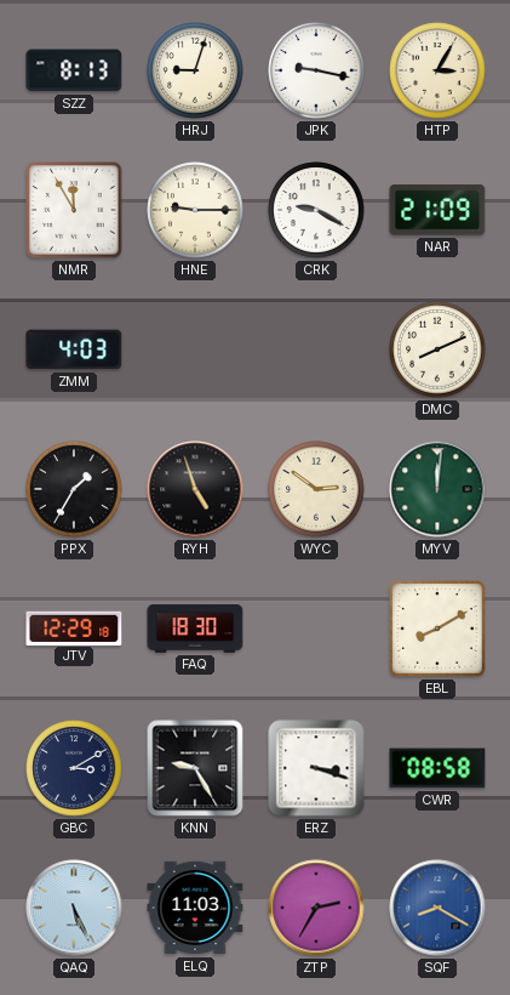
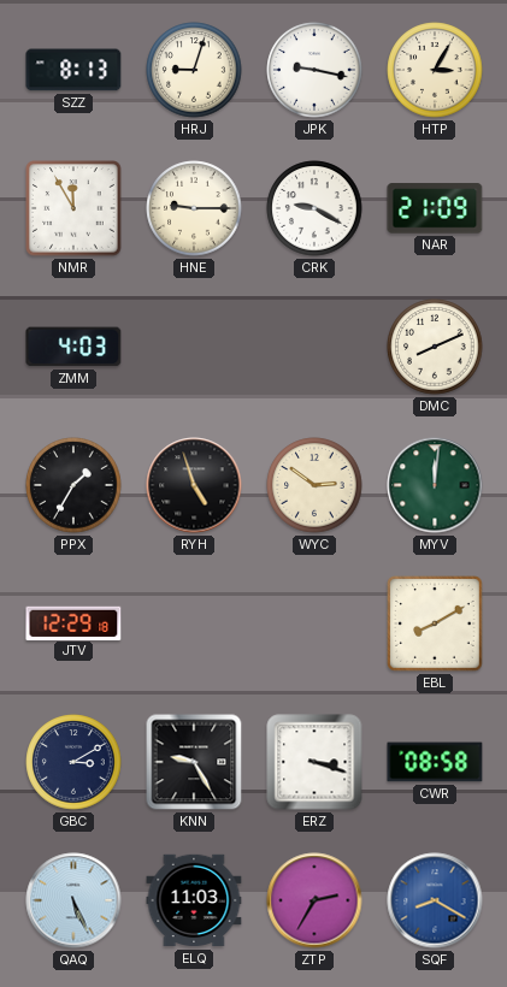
FAQ: 18:30 -> none (195, 629)
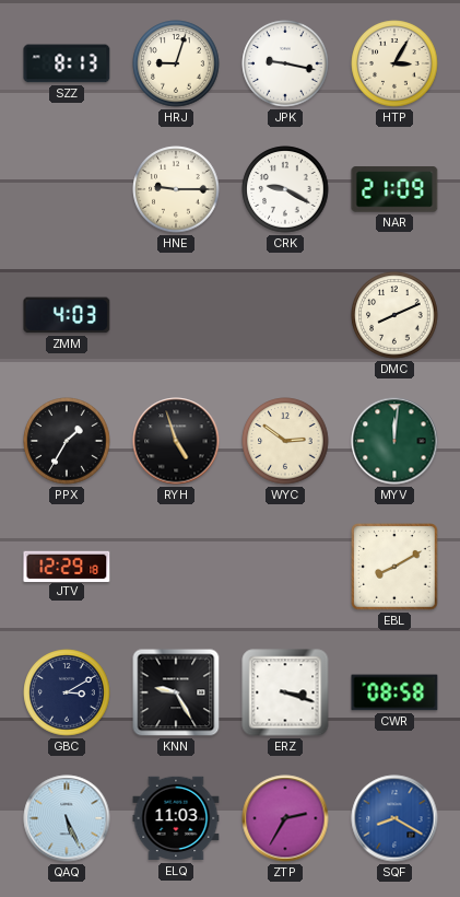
NMR: 11:55 -> none (73, 208)
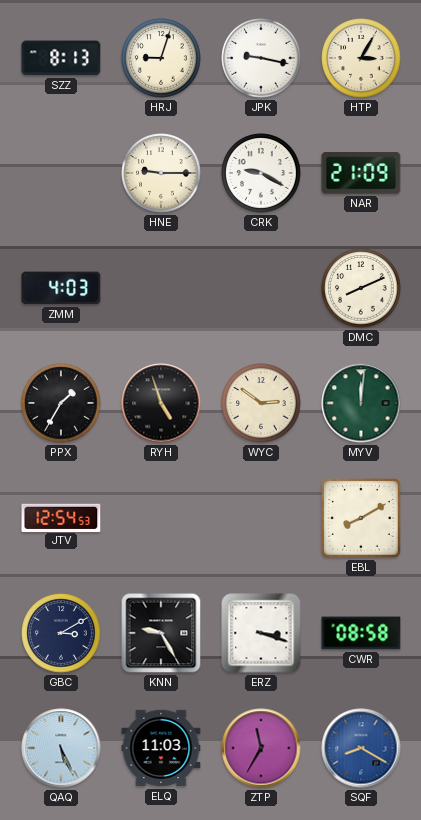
JTV: 12:29 -> 12:54 (61, 517)
ZTP: 2:35 -> 11:35 (261, 748)
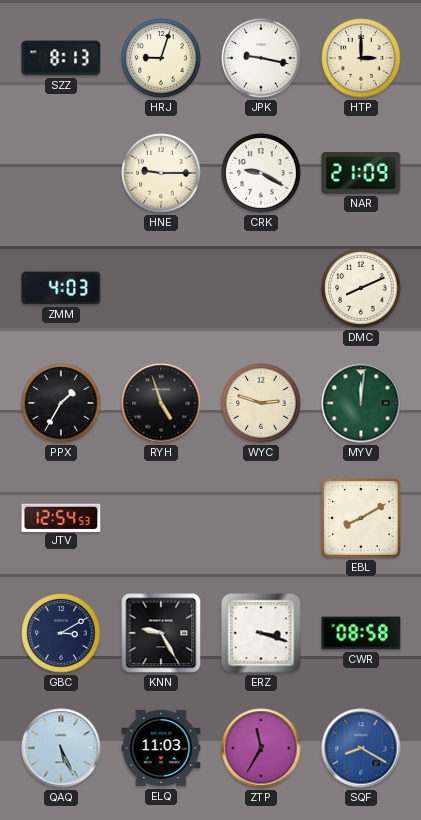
HTP: 3:05 -> 3:00 (361, 58)
WYC: 2:51 -> 2:48 (261, 403)
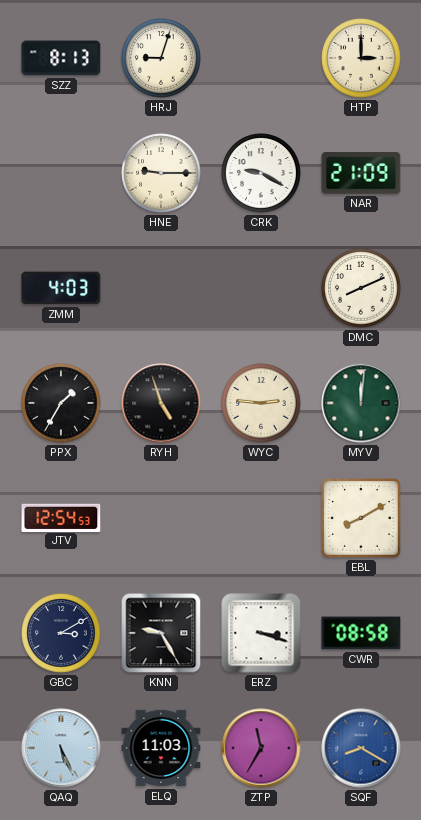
JPK: 9:17 -> none (261, 58)
WYC: 2:48 -> 2:46 (261, 403)
